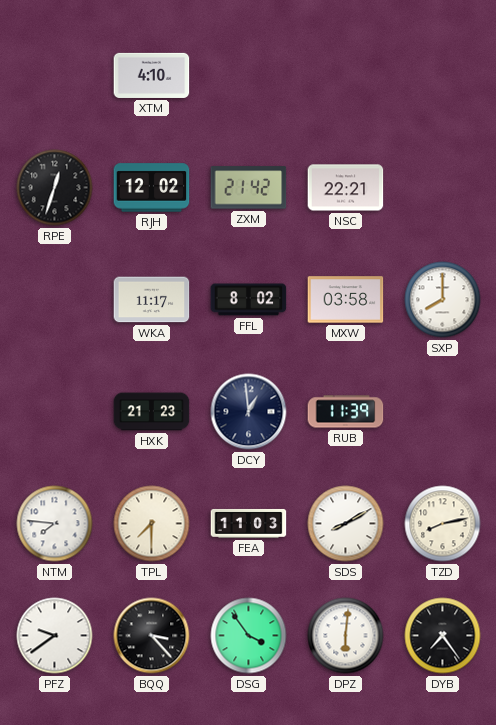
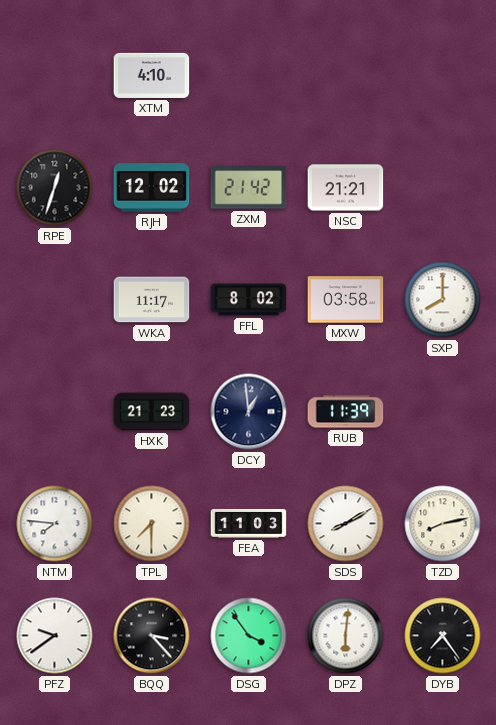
NSC: 22:21 -> 21:21 (346, 188)
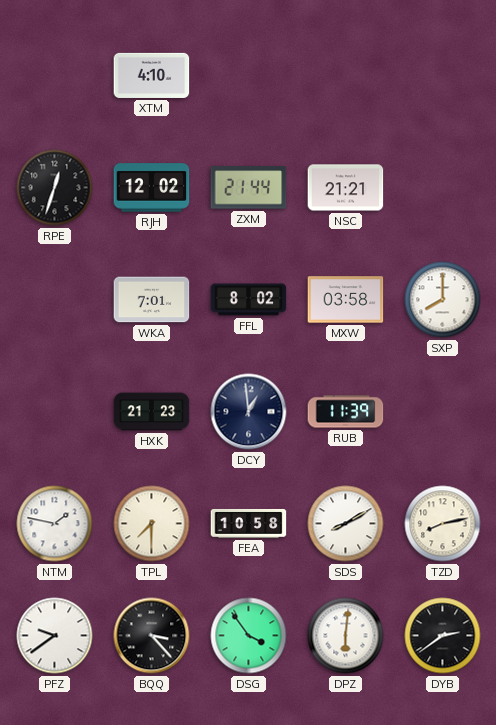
ZXM: 21:42 -> 21:44 (249, 188)
WKA: 11:17 -> 7:01 (152, 300)
NTM: 7:46 -> 1:47 (55, 524)
FEA: 11:03 -> 10:58 (249, 523)
DYB: 7:24 -> 2:39 (443, 636)
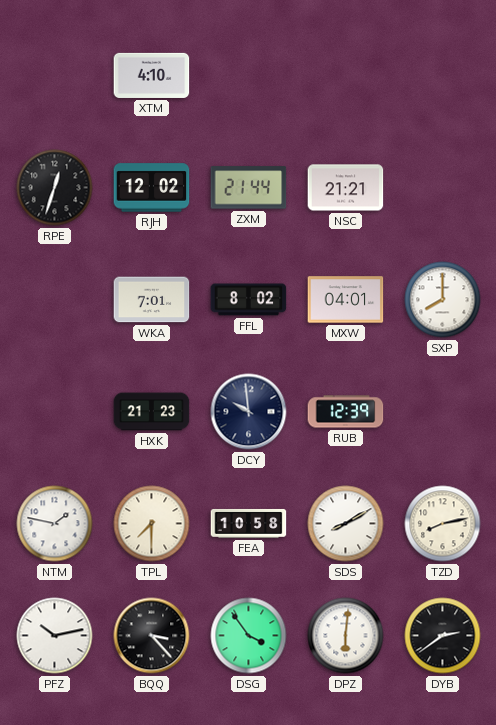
MXW: 03:58 -> 04:01 (346, 300)
DCY: 12:59 -> 9:59 (249, 412)
RUB: 11:39 -> 12:39 (346, 412)
PFZ: 9:39 -> 10:13 (55, 636)
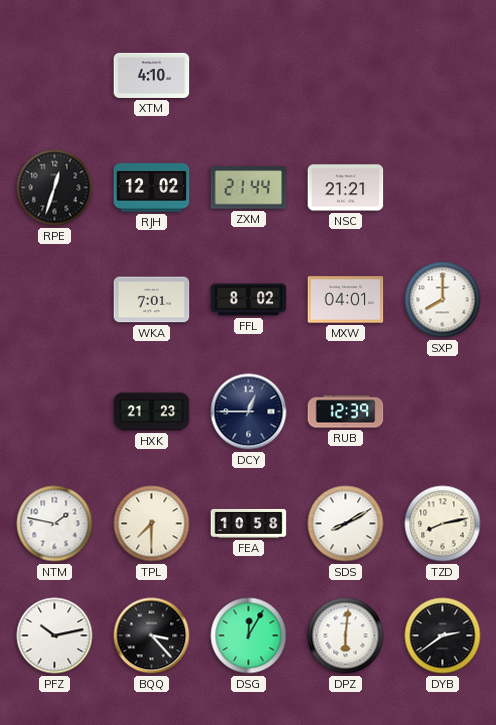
DCY: 9:59 -> 12:45 (249, 412)
DSG: 3:54 -> 12:05 (249, 636)
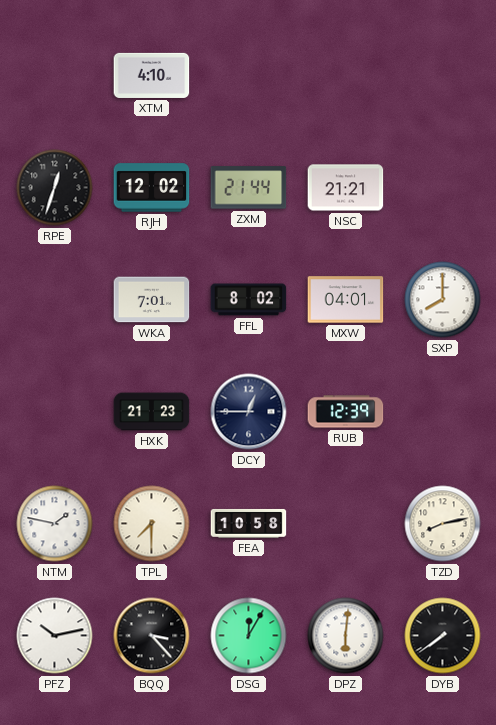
SDS: 8:10 -> none (346, 524)
DYB: 2:39 -> 7:39 (443, 636)
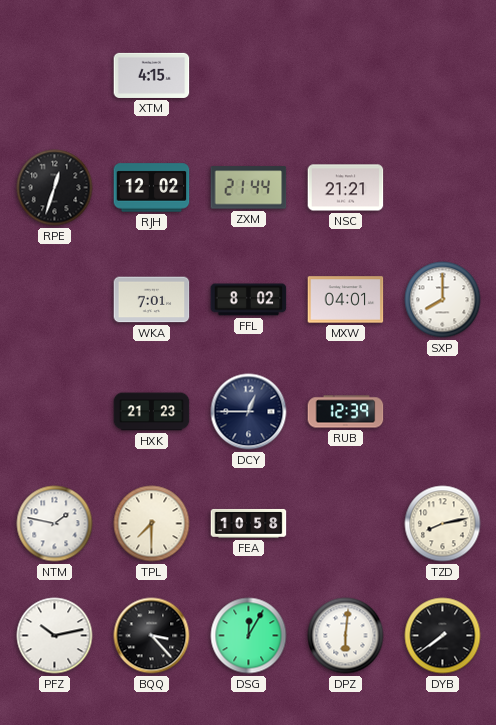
XTM: 4:10 -> 4:15 (152, 75)
